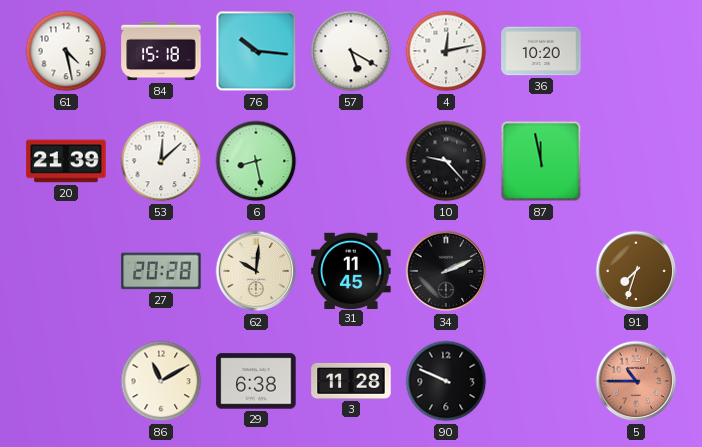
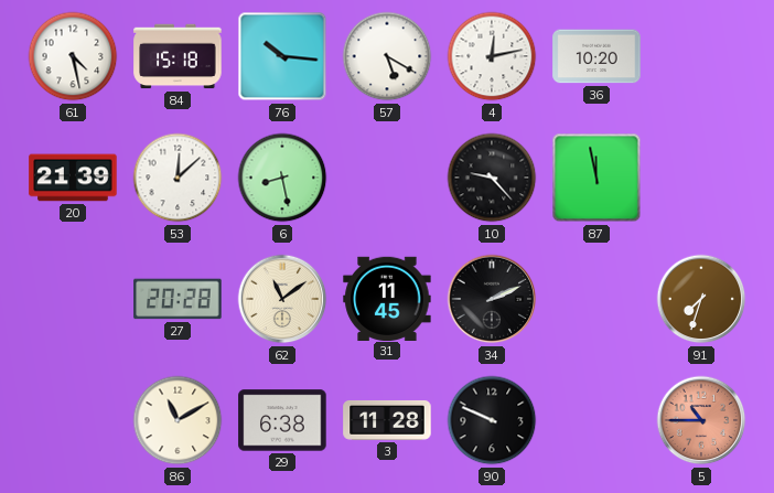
62: 10:01 -> 11:09 (282, 299)
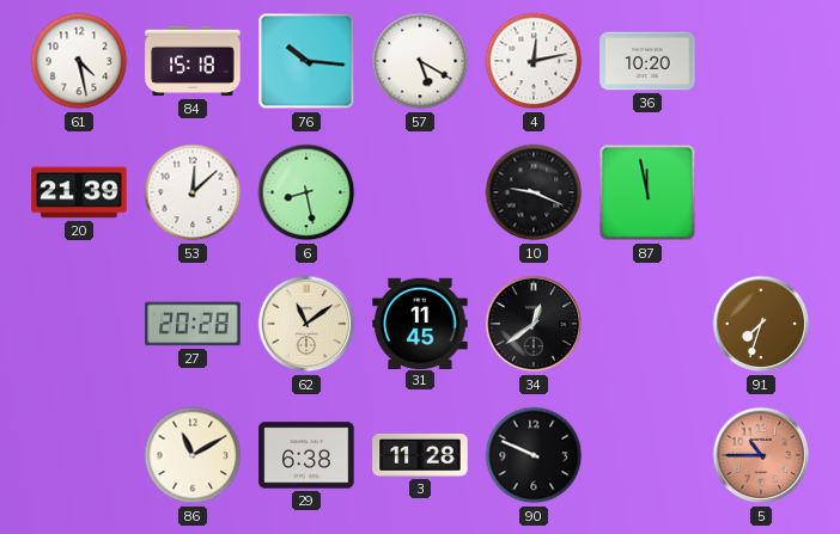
10: 9:23 -> 9:19 (534, 192)
34: 2:11 -> 12:39 (534, 324)
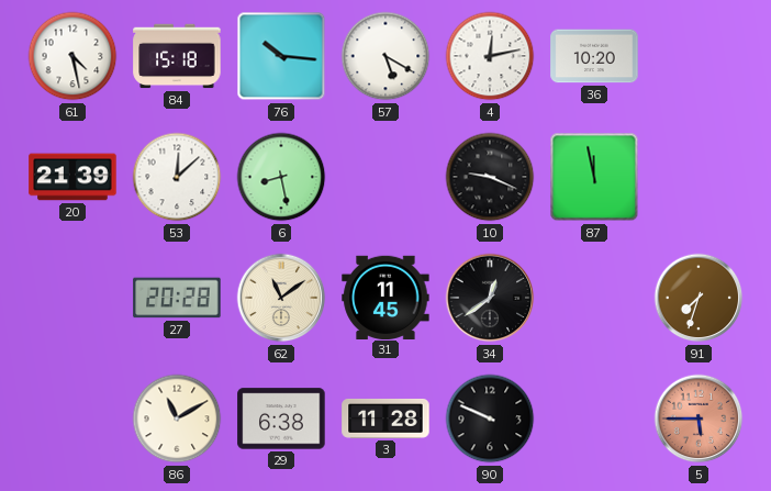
5: 10:45 -> 5:45 (699, 419)
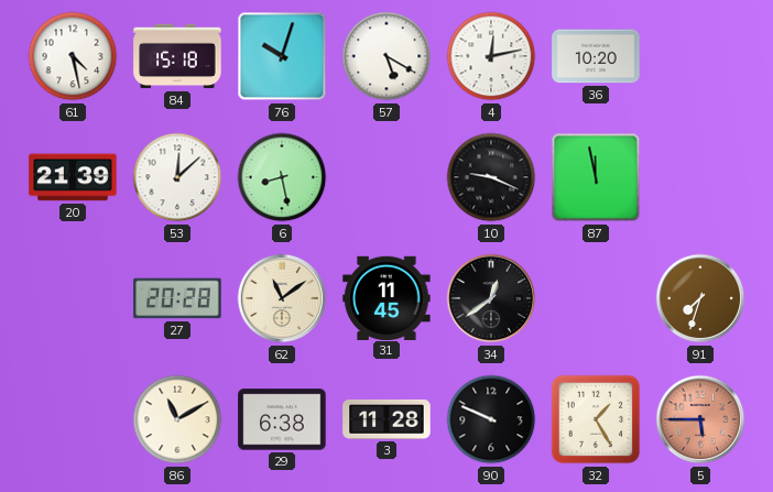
76: 10:16 -> 10:03 (282, 56)
32: none -> 1:25 (596, 419)
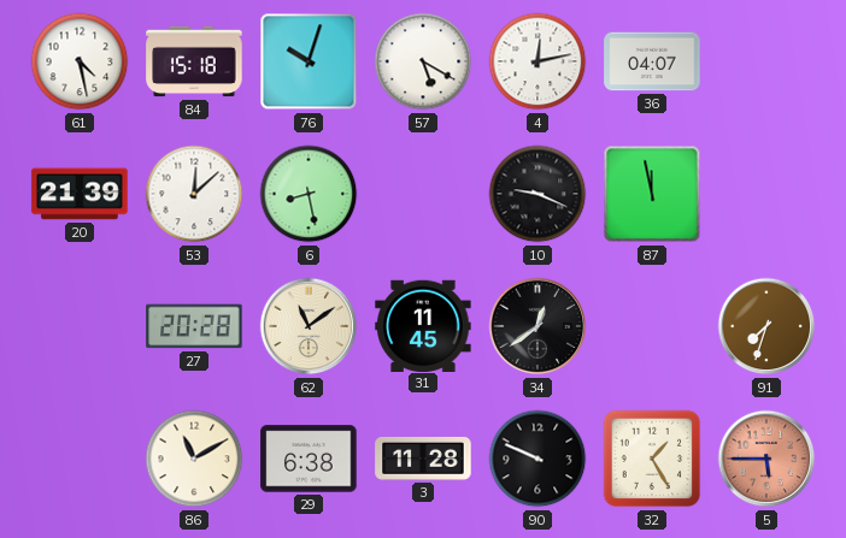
36: 10:20 -> 04:07 (652, 61)
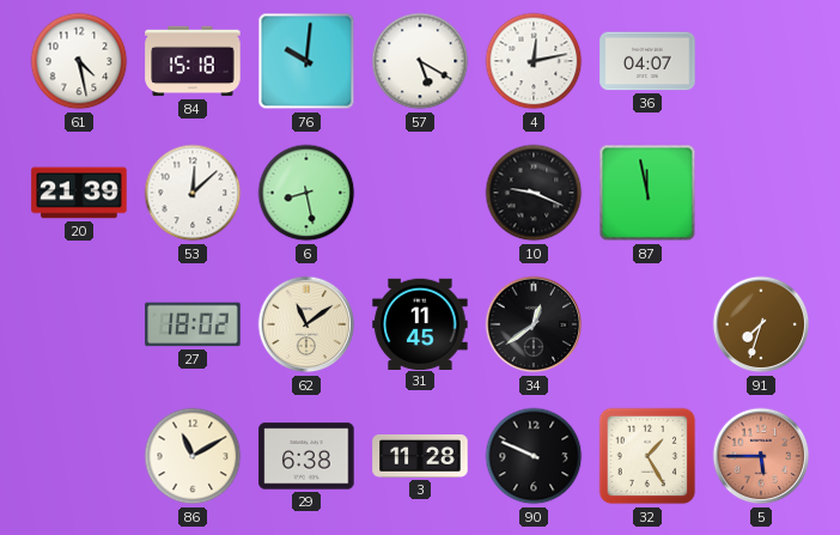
76: 10:03 -> 10:01 (306, 61)
27: 20:28 -> 18:02 (193, 324)
